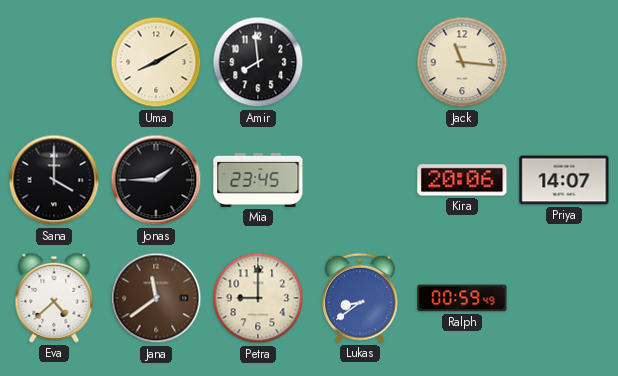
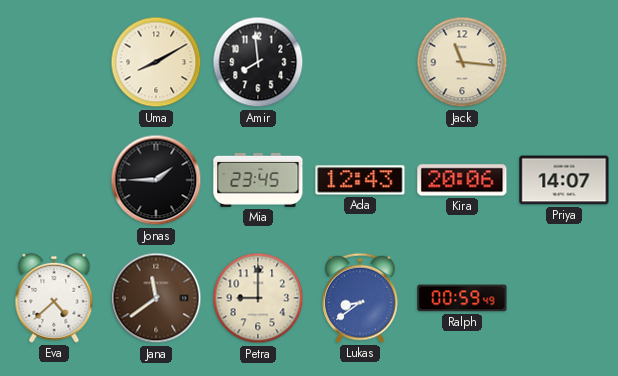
Sana: 4:00 -> none (54, 180)
Ada: none -> 12:43 (360, 180)
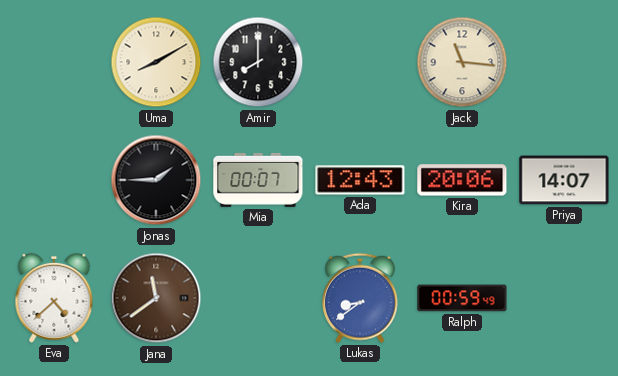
Amir: 7:59 -> 8:00 (258, 62)
Mia: 23:45 -> 00:07 (258, 180)
Petra: 9:00 -> none (258, 298)
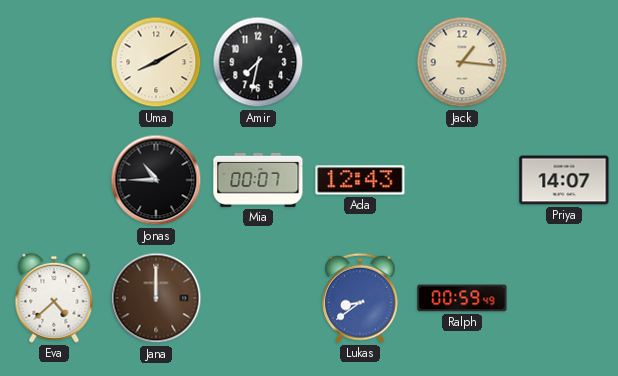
Amir: 8:00 -> 7:32 (258, 62)
Jack: 11:16 -> 1:16 (462, 62)
Jonas: 1:45 -> 10:45 (156, 180)
Kira: 20:06 -> none (462, 180)
Jana: 11:39 -> 12:00 (156, 298)
